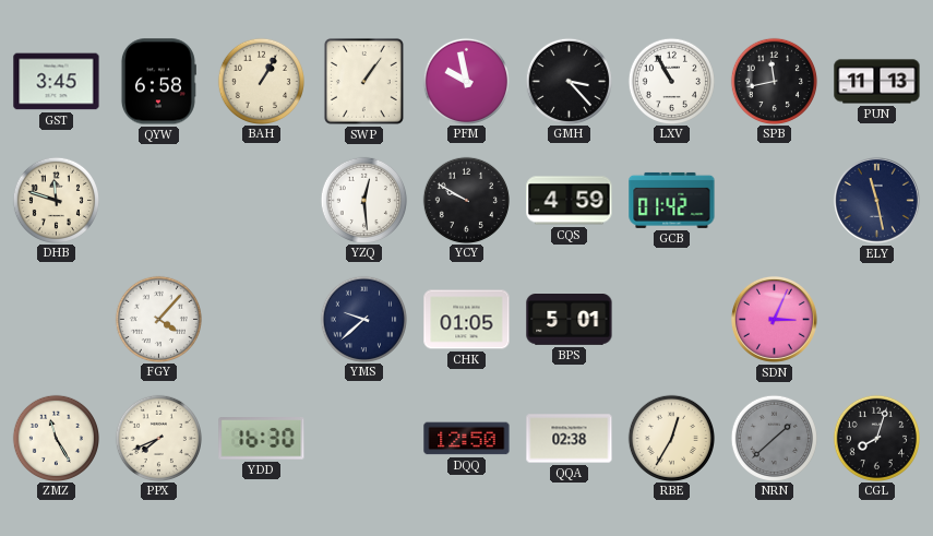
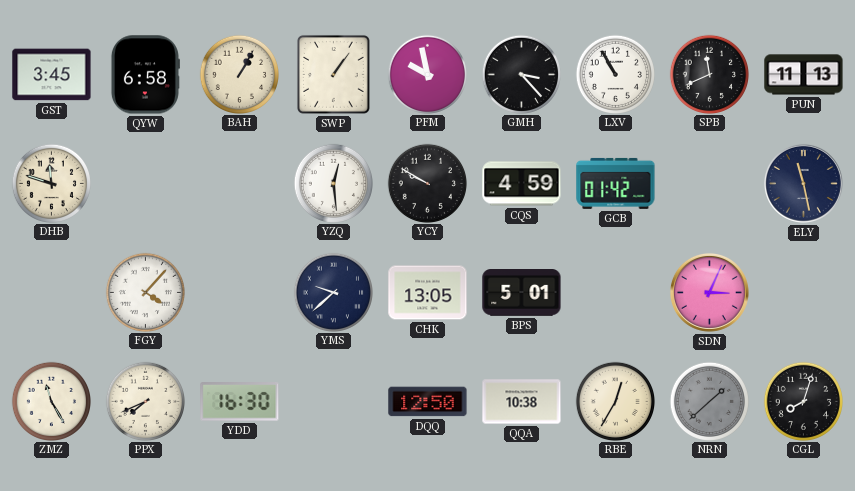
SPB: 11:43 -> 11:41 (709, 74)
CHK: 01:05 -> 13:05 (428, 293)
QQA: 02:38 -> 10:38 (522, 402)
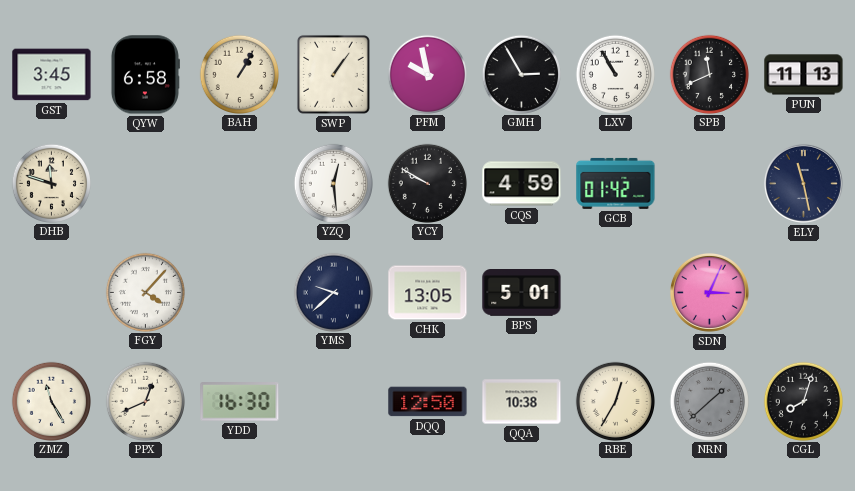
GMH: 3:23 -> 2:55 (521, 74)
PPX: 7:41 -> 12:41 (145, 401)
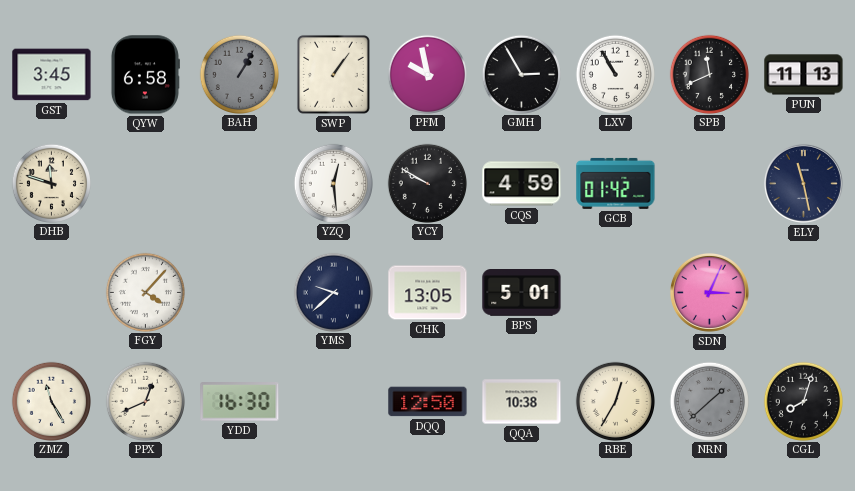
BAH dial: cream -> grey (239, 74)
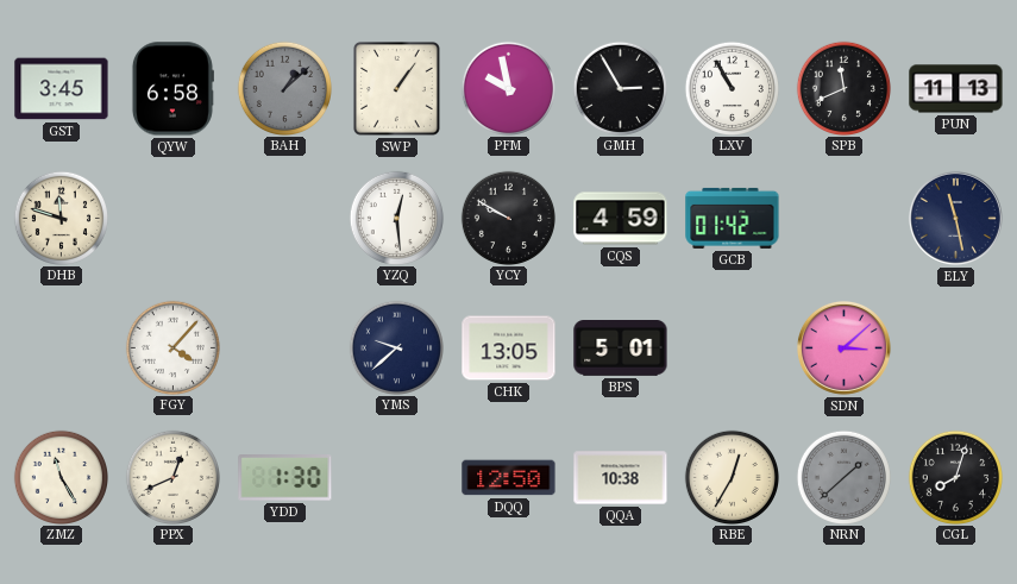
BAH: 1:05 -> 1:08 (284, 88)
SDN: 3:04 -> 3:08 (843, 347)
YDD: 16:30 -> 1:30 (285, 478)
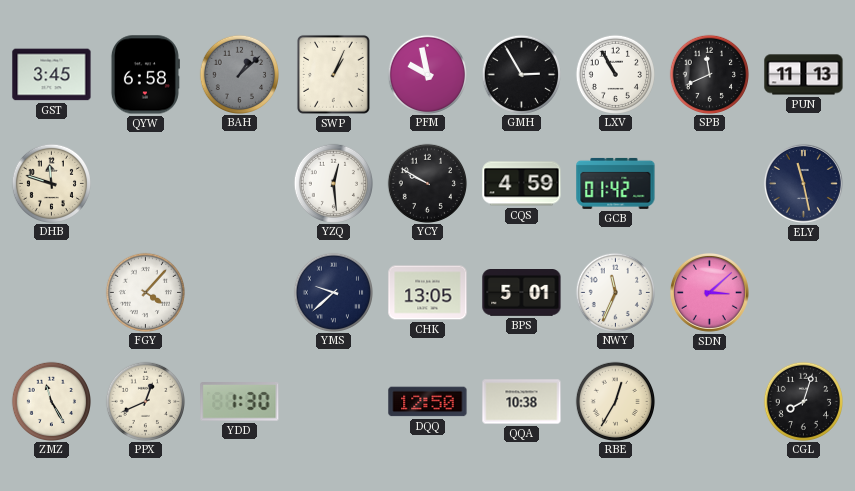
SWP: 1:06 -> 1:04 (333, 75)
NWY: none -> 11:34 (615, 292)
NRN: 1:38 -> none (843, 477)
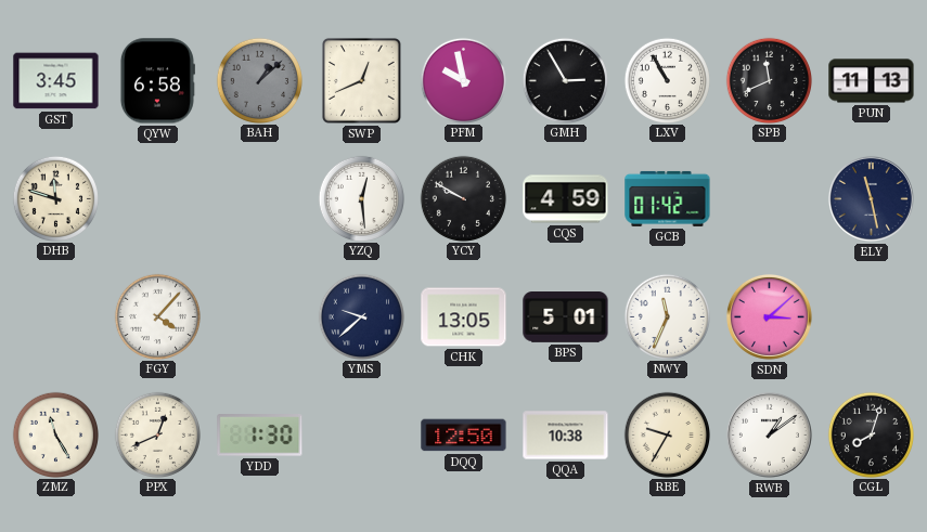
SWP: 1:04 -> 12:41 (361, 81)
RBE: 12:35 -> 9:35 (667, 434)
RWB: none -> 1:09 (769, 434)
